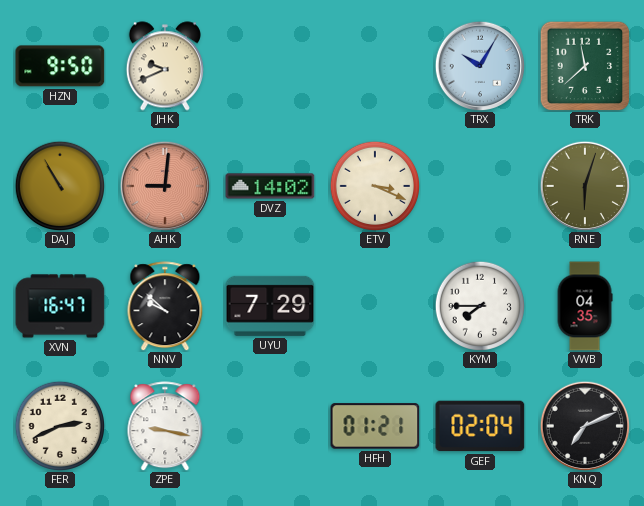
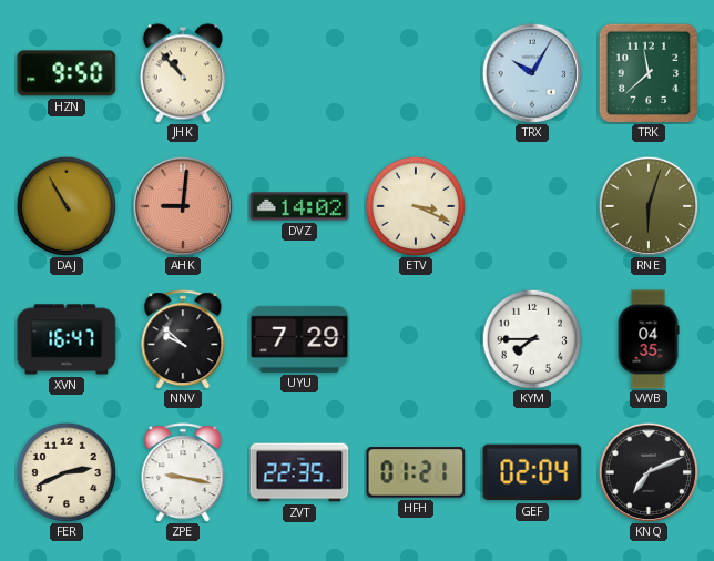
JHK: 9:41 -> 10:53 (183, 73)
ZVT: none -> 22:35 (299, 472)
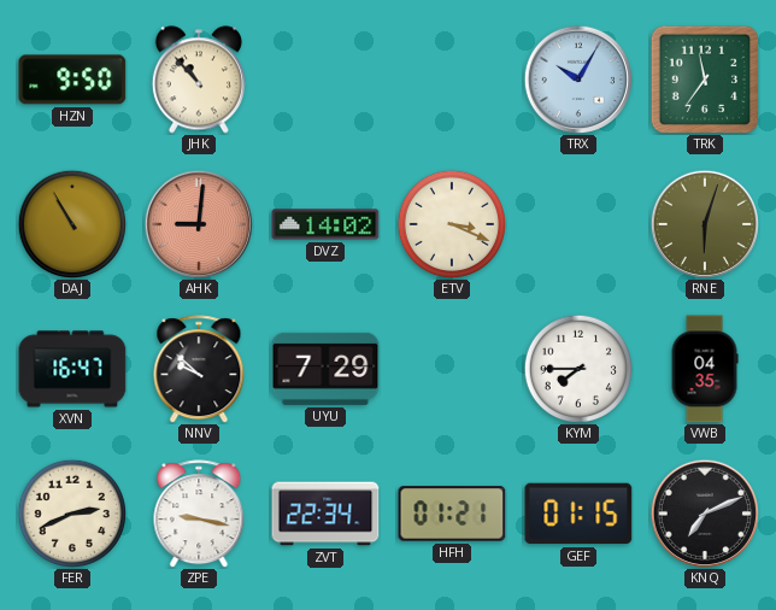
TRK: 11:38 -> 11:36 (705, 80)
ZVT: 22:35 -> 22:34 (325, 514)
GEF: 02:04 -> 01:15 (578, 514)
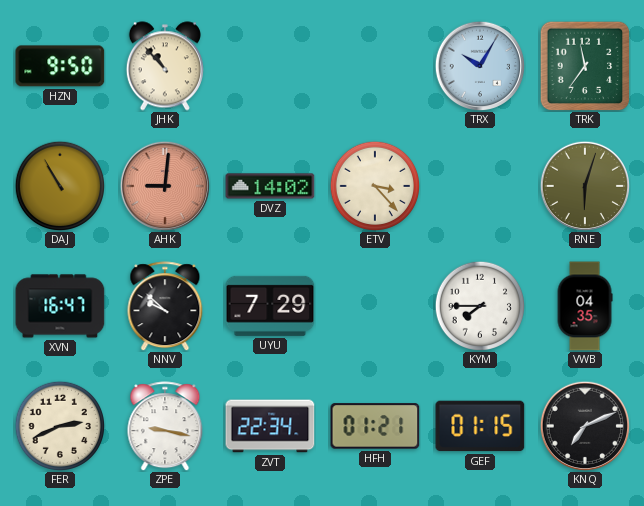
ETV: 3:19 -> 3:23 (374, 185)
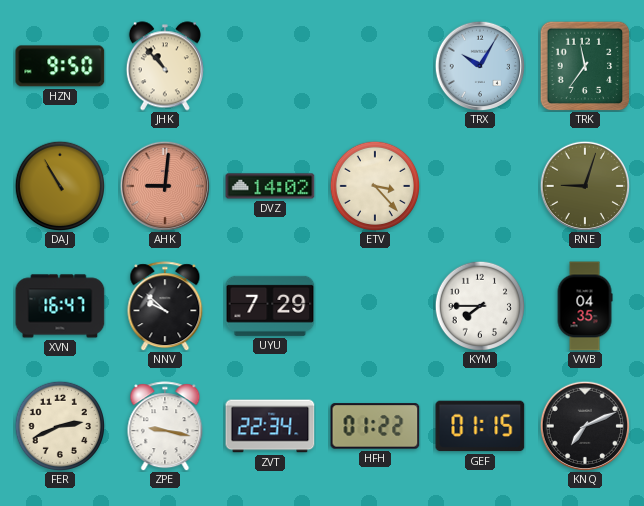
RNE: 6:03 -> 9:03 (584, 185)
HFH: 01:21 -> 01:22 (375, 426)
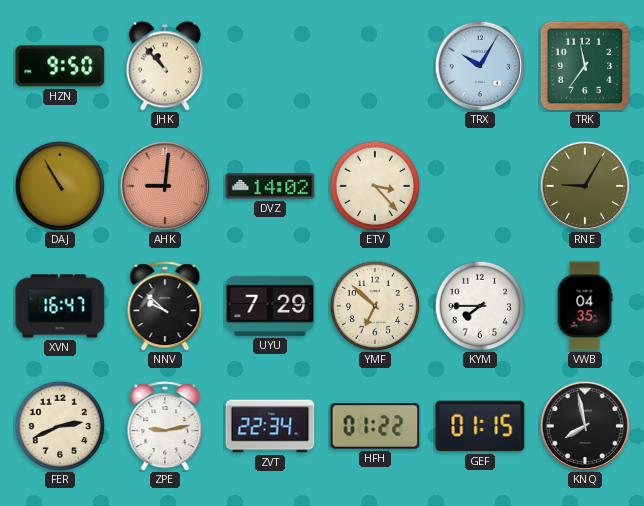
RNE: 9:03 -> 9:05 (584, 185)
YMF: none -> 6:52 (374, 305)
ZPE: 9:17 -> 9:13 (165, 426)
KNQ: 7:11 -> 7:58 (584, 425)
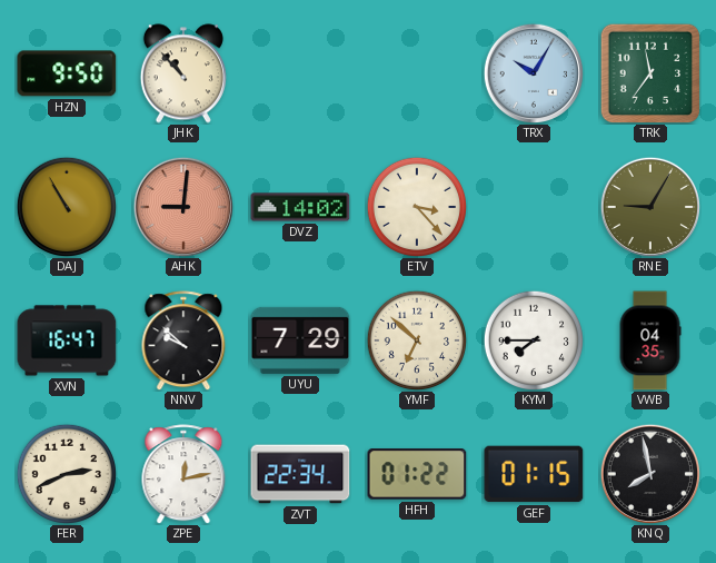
ZPE: 9:13 -> 12:13 (183, 474)
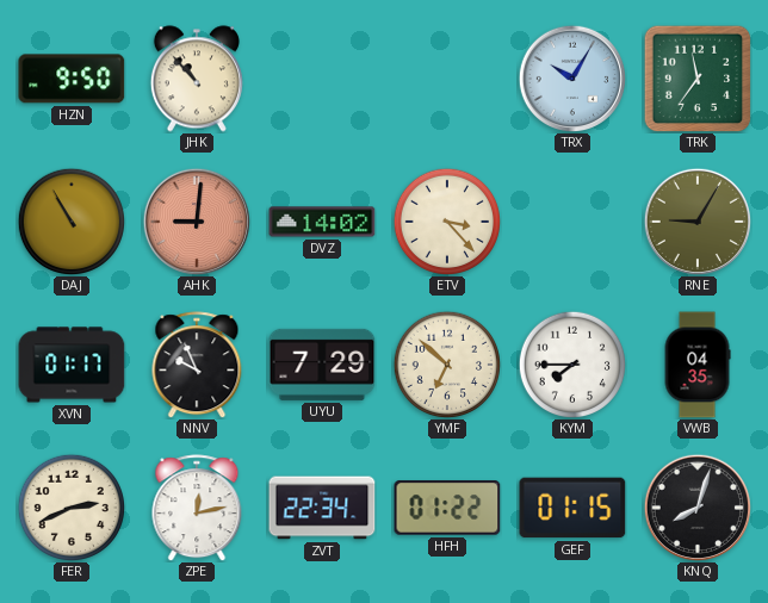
XVN: 16:47 -> 01:17 (72, 365)
NNV: 9:52 -> 9:56 (197, 365)
KNQ: 7:58 -> 8:03 (696, 506)
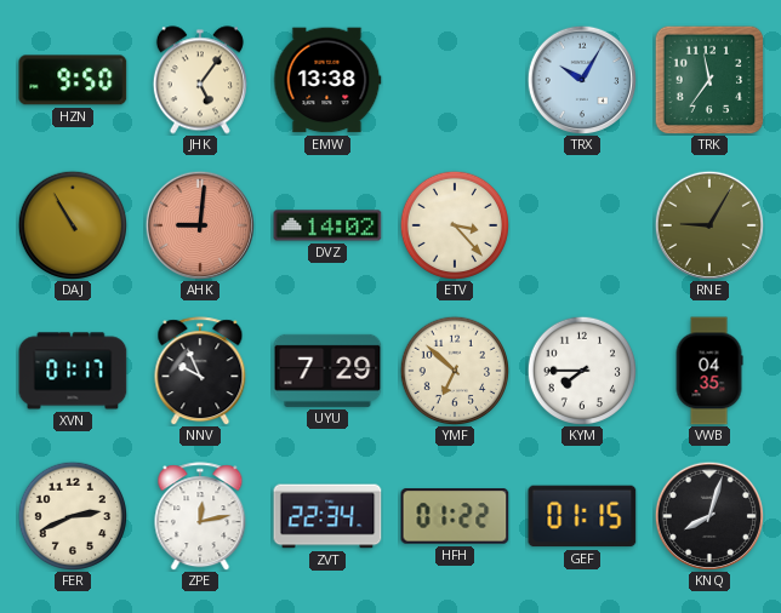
JHK: 10:53 -> 5:06 (200, 80)
EMW: none -> 13:38 (327, 80)
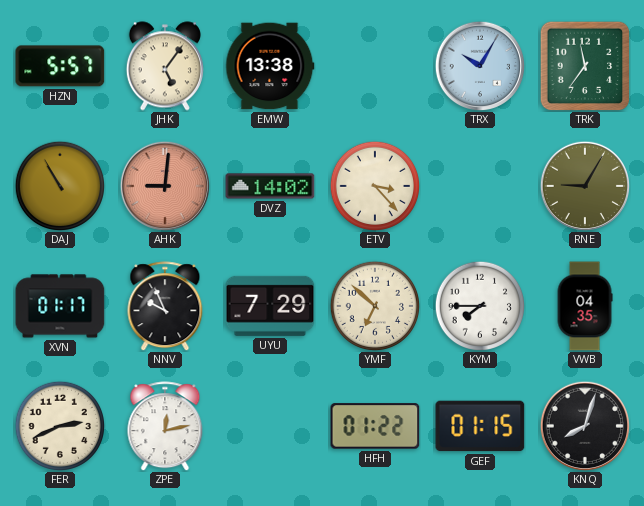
HZN: 9:50 -> 5:57 (60, 66)
ZVT: 22:34 -> none (327, 516)
